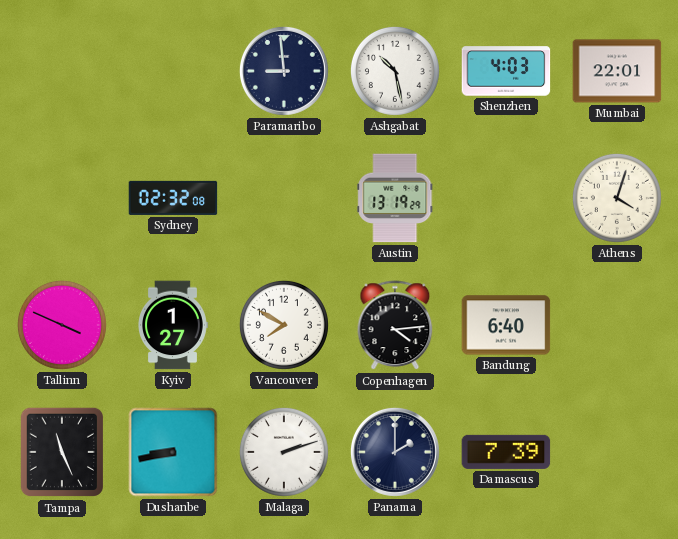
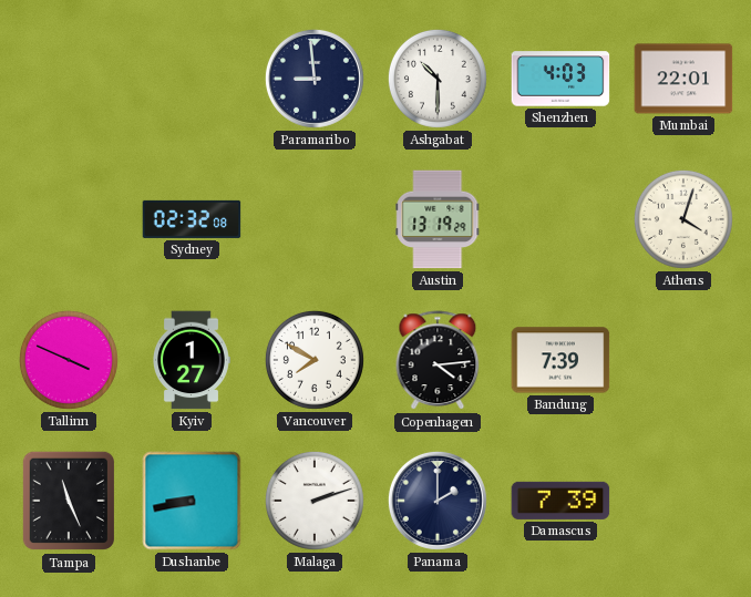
Ashgabat: 10:28 -> 10:30 (438, 79)
Bandung: 6:40 -> 7:39 (560, 360)
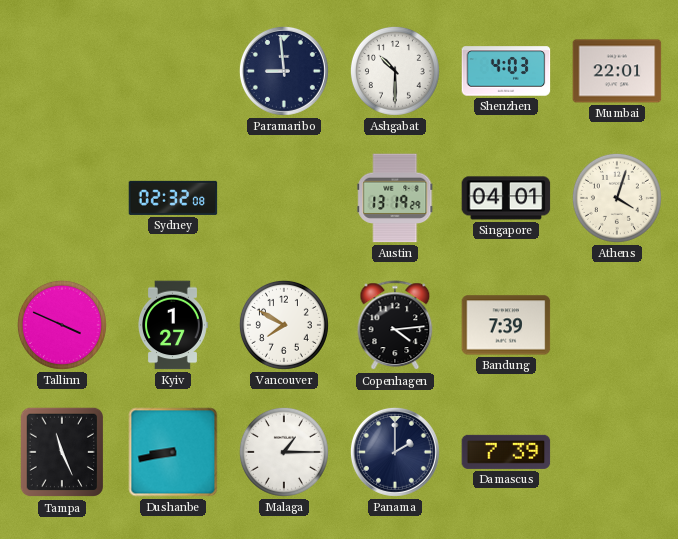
Singapore: none -> 04:01 (506, 198)
Malaga: 2:12 -> 1:15 (284, 452)
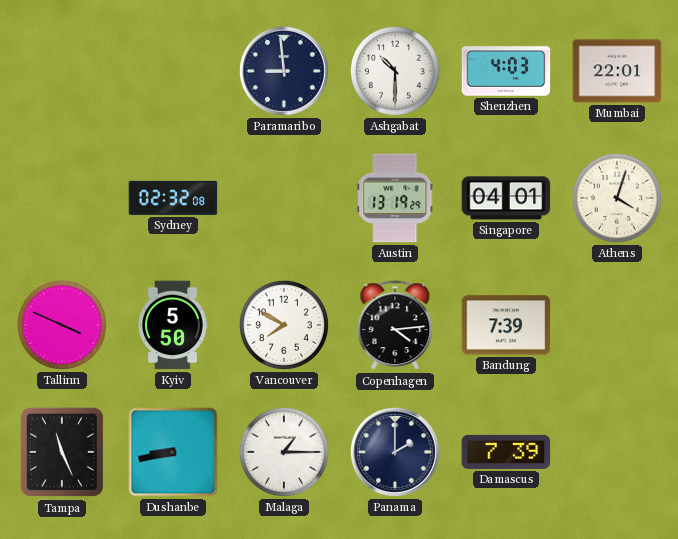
Kyiv: 1:27 -> 5:50 (173, 325)
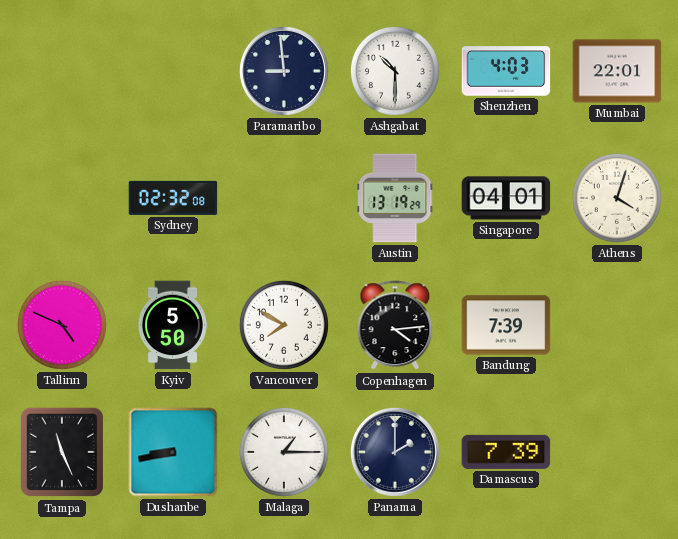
Tallinn: 3:49 -> 4:49 (62, 325)
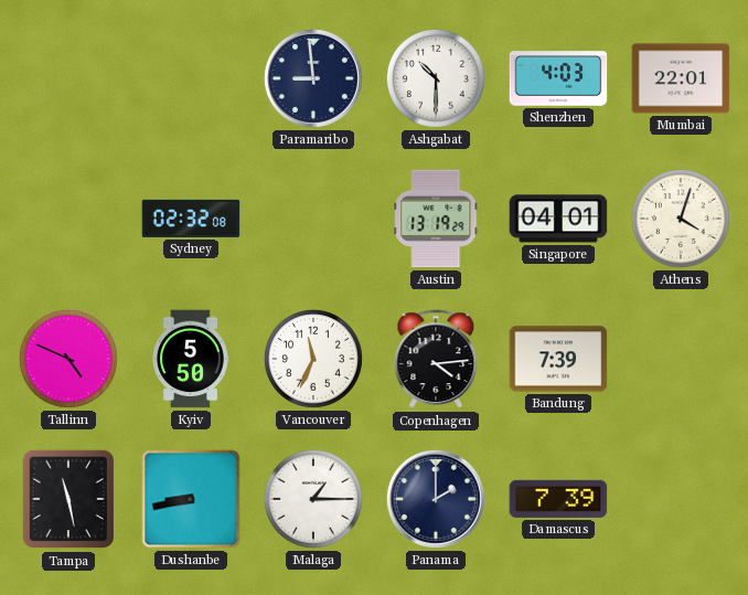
Vancouver: 7:50 -> 11:34 (313, 359)
Tampa: 11:26 -> 11:28 (67, 499)
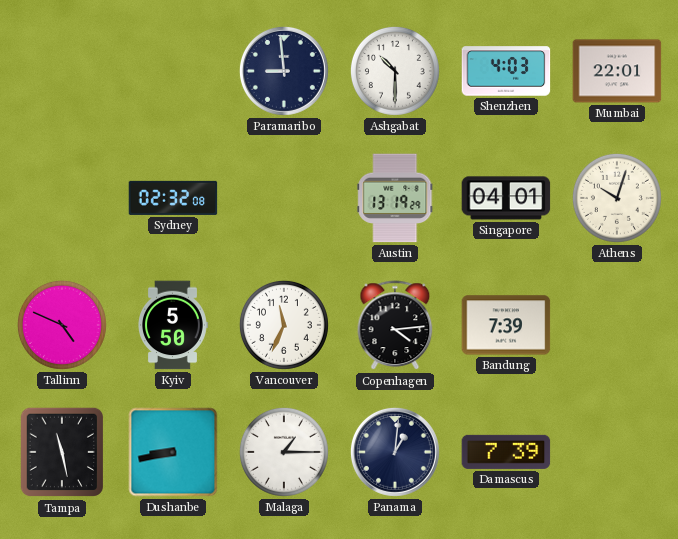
Athens: 4:03 -> 10:03 (617, 198)
Panama: 2:00 -> 1:01 (395, 452)
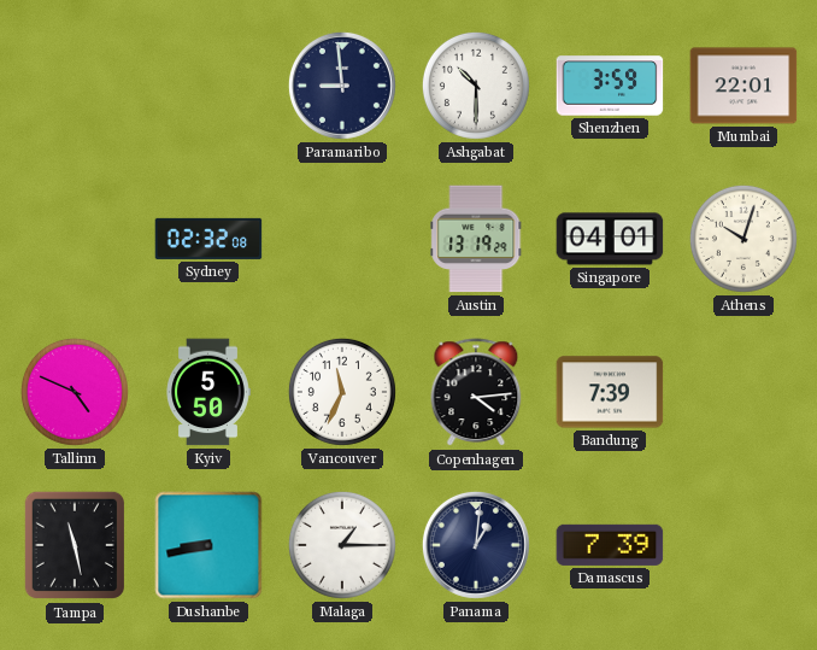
Shenzhen: 4:03 -> 3:59 (610, 86)
